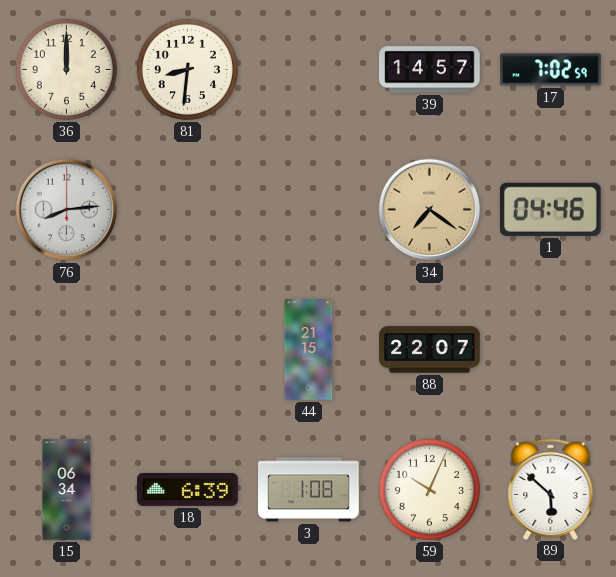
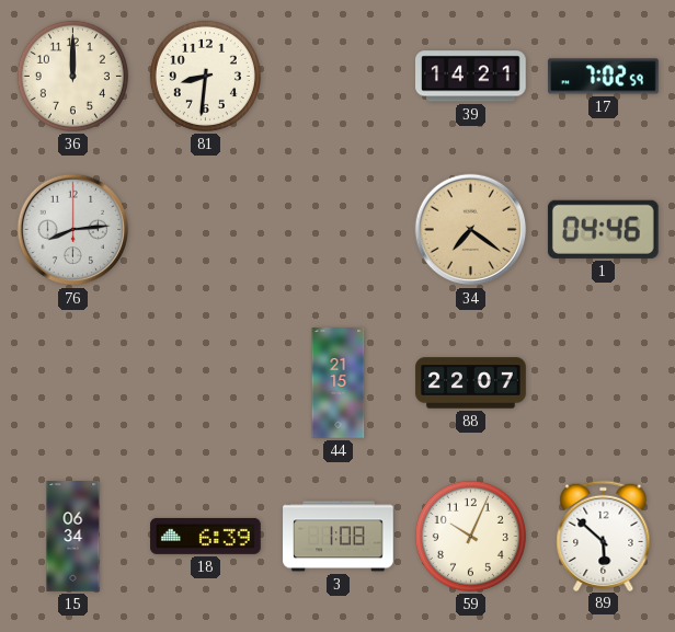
39: 14:57 -> 14:21 (471, 77)
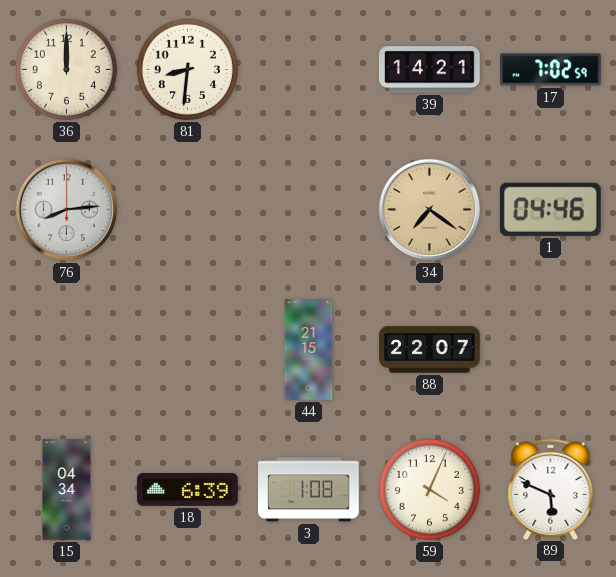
15: 06:34 -> 04:34 (67, 490)
59: 10:04 -> 4:04 (429, 489)
89: 5:52 -> 5:49 (551, 489)
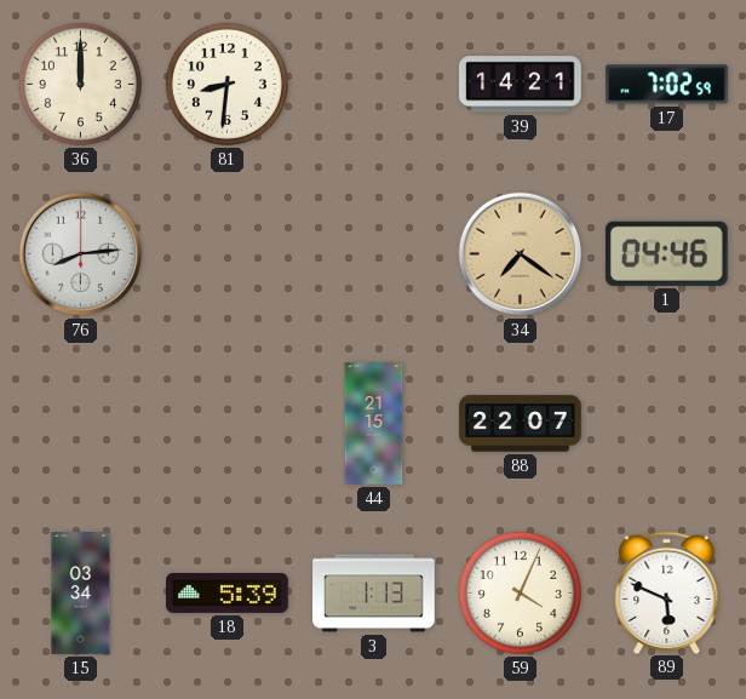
15: 04:34 -> 03:34 (81, 594)
18: 6:39 -> 5:39 (228, 592)
3: 1:08 -> 1:13 (374, 594)
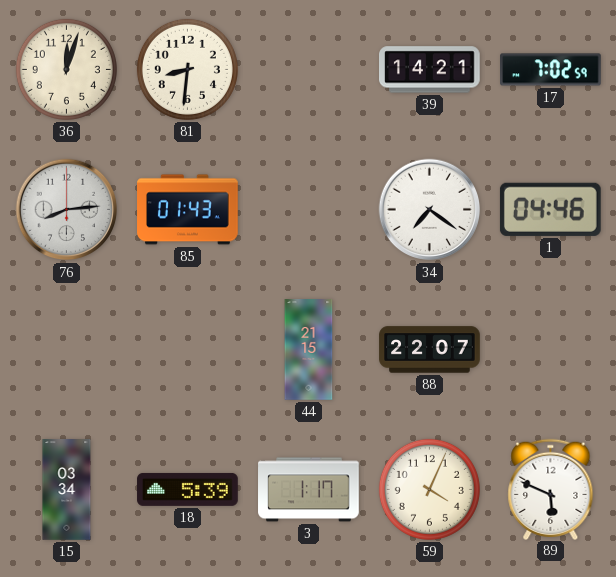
36: 12:00 -> 12:03 (66, 69)
85: none -> 01:43 (188, 210)
34 dial: champagne -> white (430, 210)
3: 1:13 -> 1:17 (309, 490)
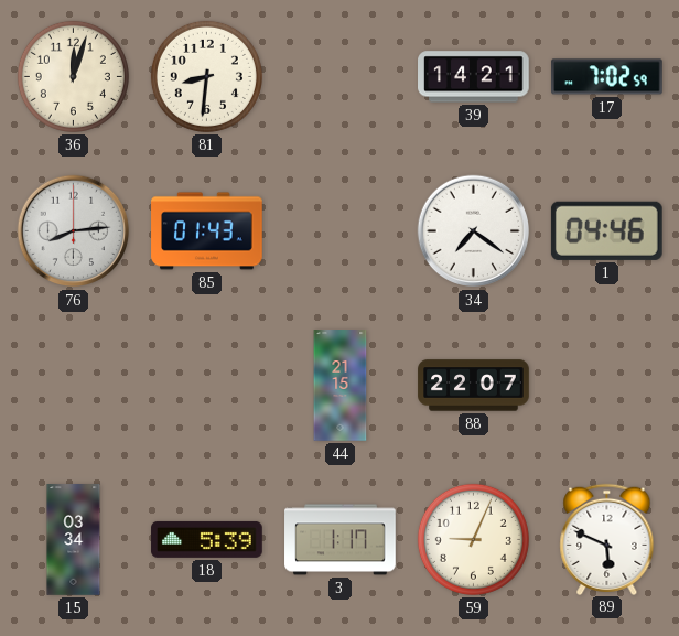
59: 4:04 -> 9:04 (473, 539)
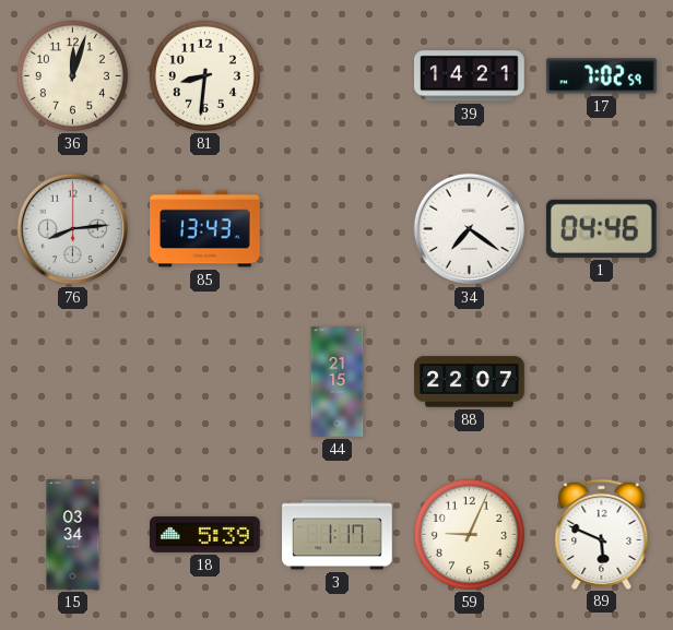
85: 01:43 -> 13:43 (205, 229)
